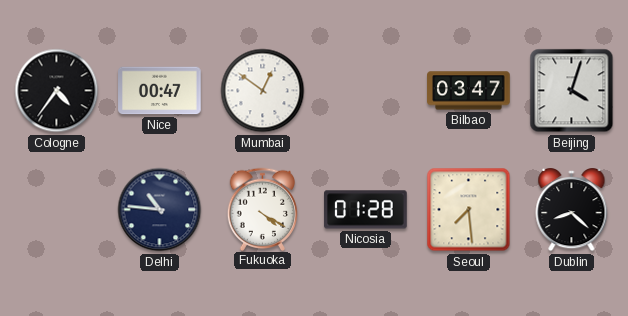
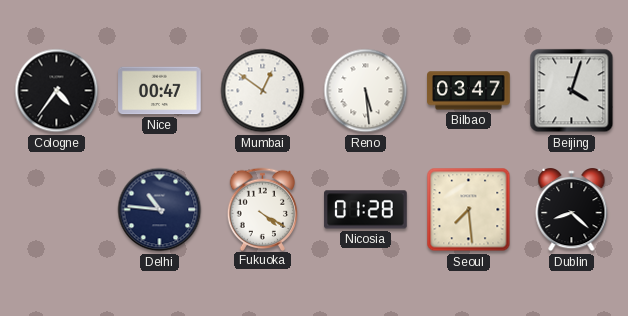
Reno: none -> 5:29 (366, 91)
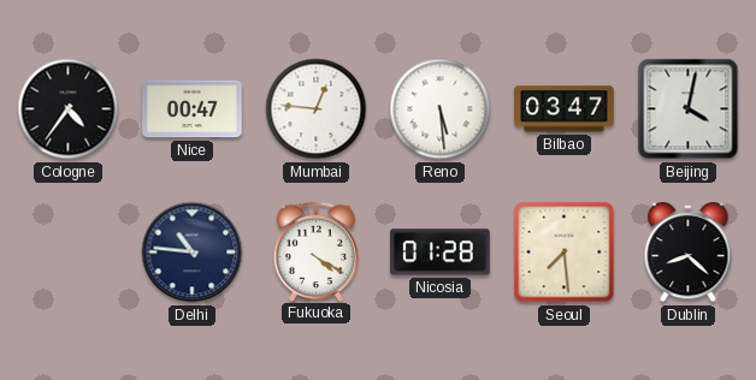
Mumbai: 12:51 -> 12:46 (317, 109)
Beijing: 4:03 -> 4:02 (689, 109)
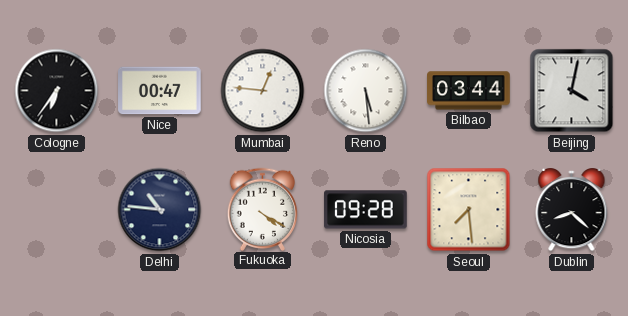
Cologne: 4:36 -> 6:36 (57, 91)
Bilbao: 03:47 -> 03:44 (469, 91)
Nicosia: 01:28 -> 09:28 (366, 210)
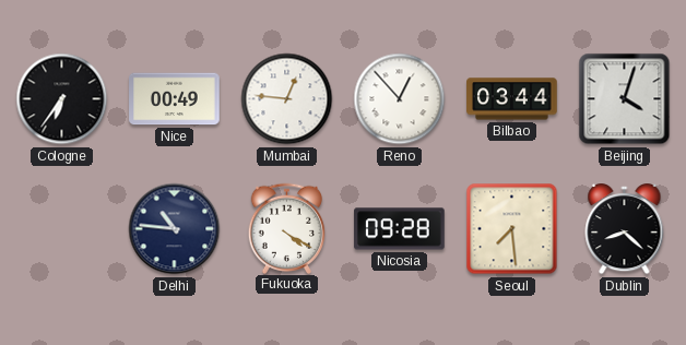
Nice: 00:47 -> 00:49 (175, 99)
Reno: 5:29 -> 12:53 (400, 99)
Beijing: 4:02 -> 4:03 (625, 99)
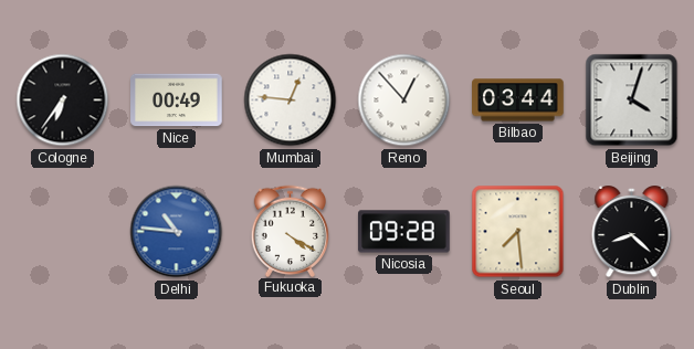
Delhi dial: navy -> blue (177, 232)
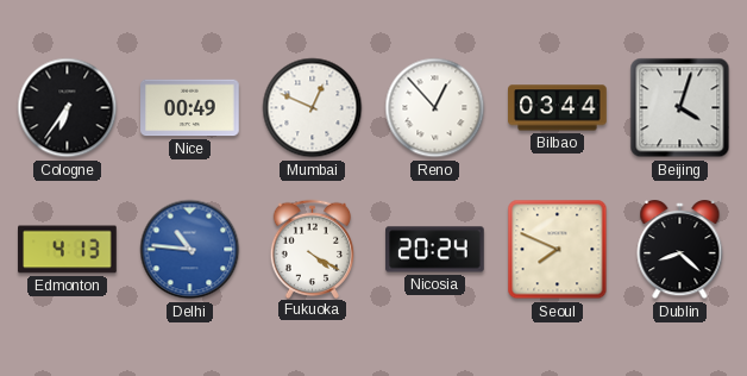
Mumbai: 12:46 -> 12:49 (313, 108)
Edmonton: none -> 4:13 (68, 250)
Nicosia: 09:28 -> 20:24 (435, 250)
Seoul: 7:29 -> 7:49 (558, 250)
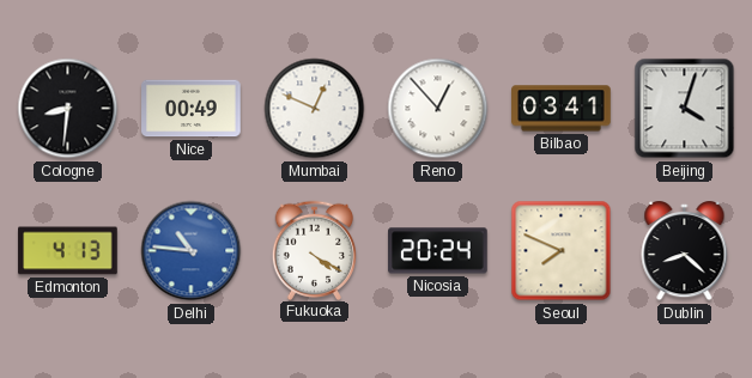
Cologne: 6:36 -> 8:31 (68, 109)
Bilbao: 03:44 -> 03:41 (562, 109)
